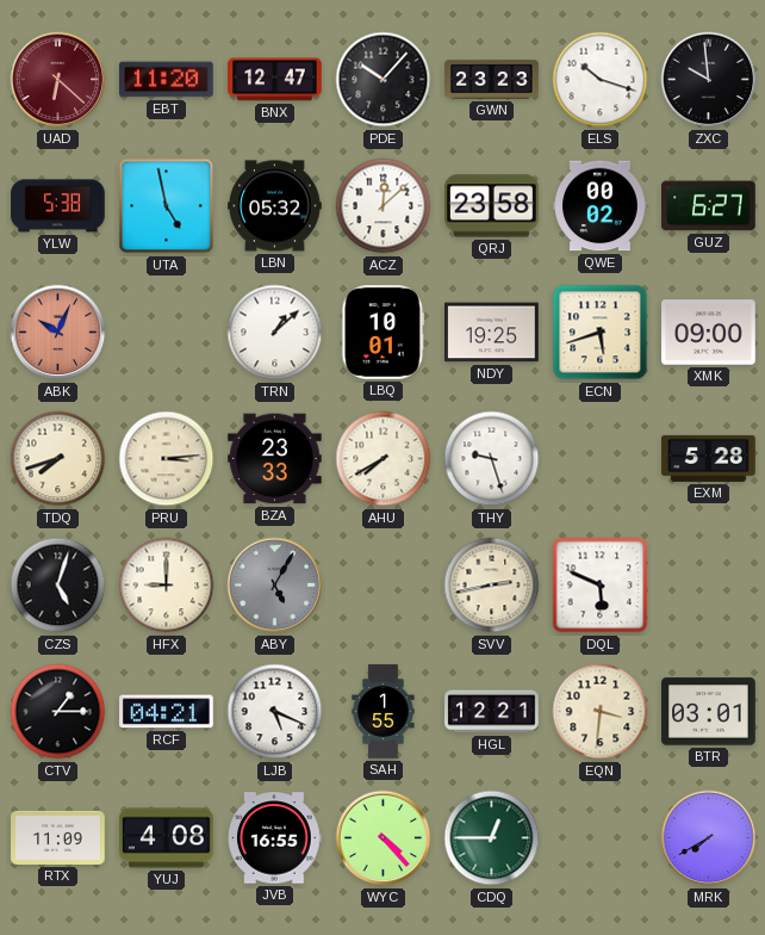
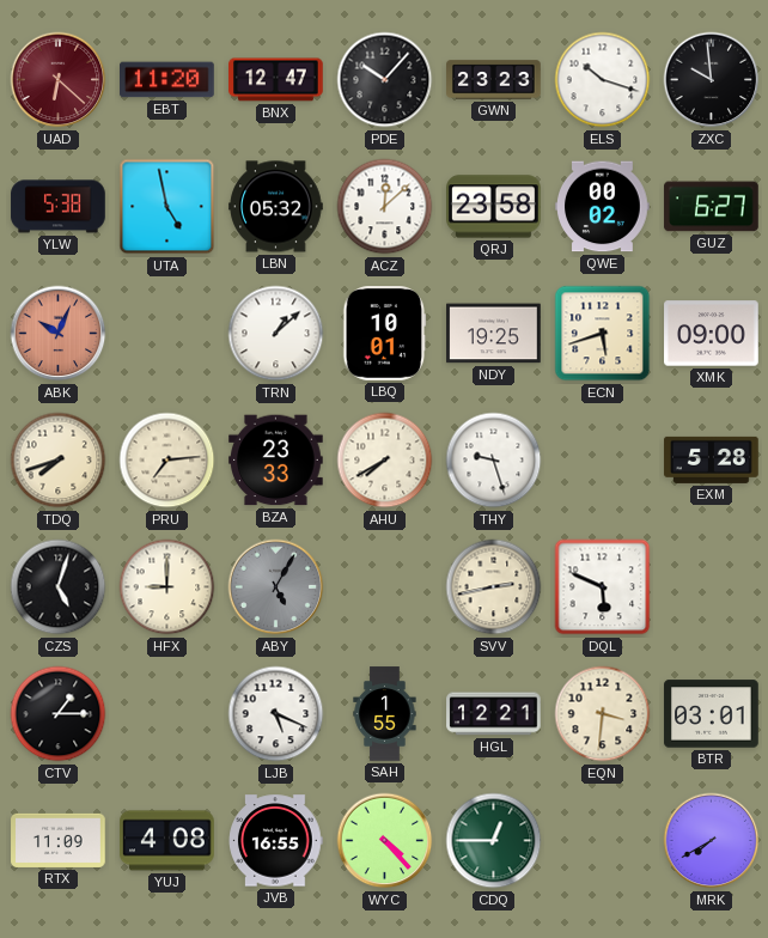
PRU: 3:14 -> 7:14 (167, 461)
RCF: 04:21 -> none (167, 712)
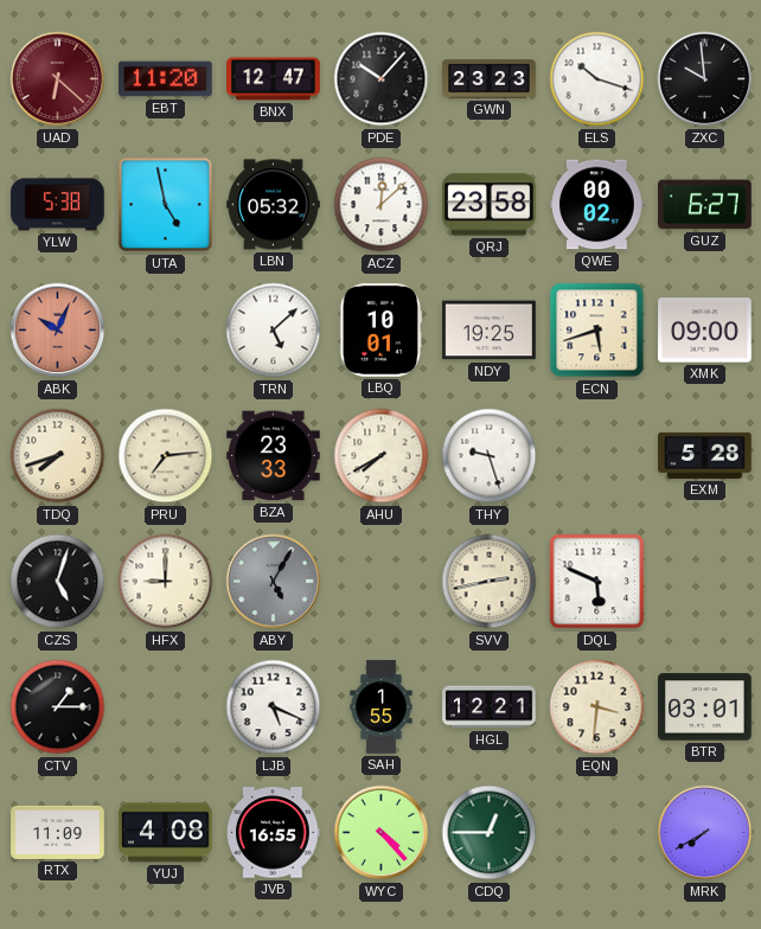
TRN: 1:08 -> 5:08 (274, 331)
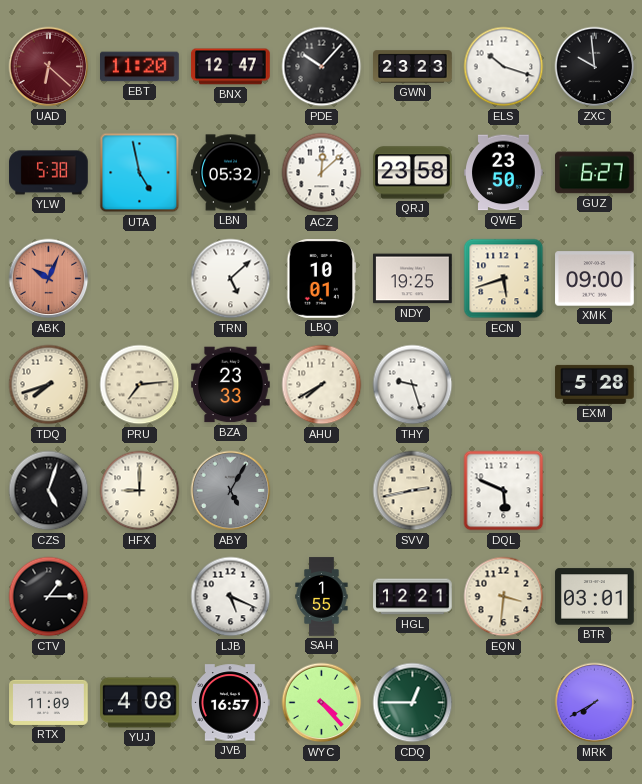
QWE: 00:02 -> 23:50 (504, 173)
JVB: 16:55 -> 16:57 (231, 703)
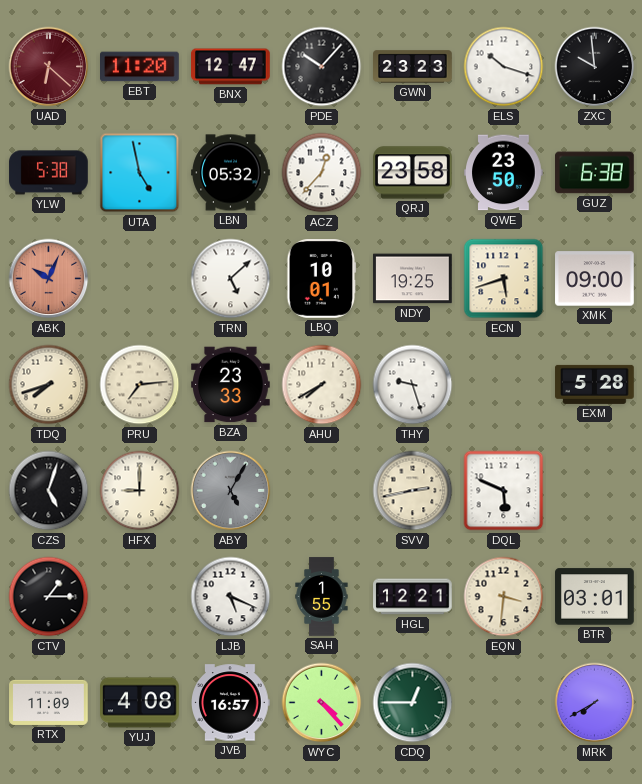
ACZ: 12:08 -> 12:37 (322, 173)
GUZ: 6:27 -> 6:38 (595, 173)
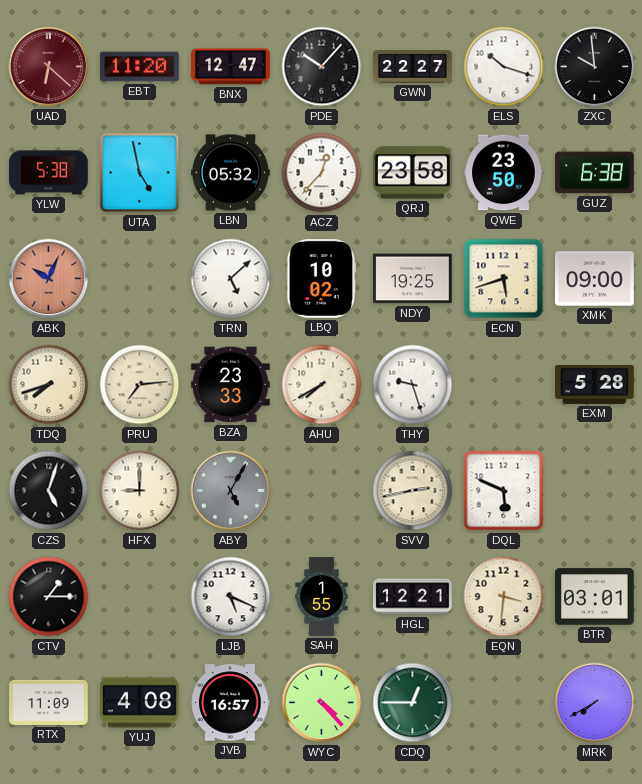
GWN: 23:23 -> 22:27 (413, 67)
LBQ: 10:01 -> 10:02 (322, 279)
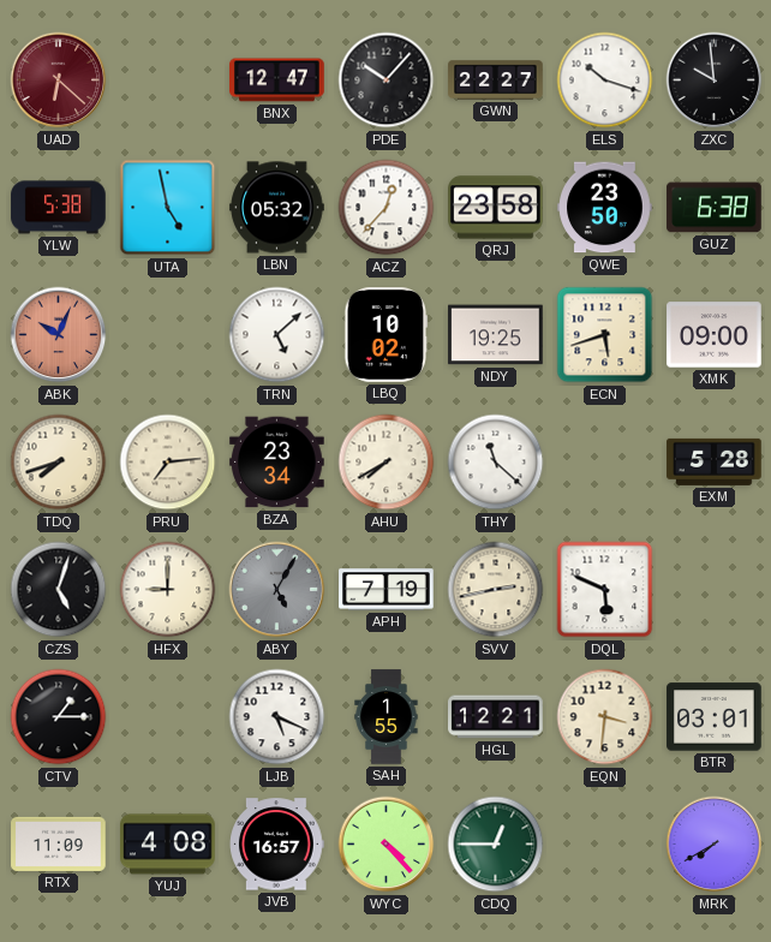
EBT: 11:20 -> none (140, 67)
BZA: 23:33 -> 23:34 (277, 463)
THY: 9:27 -> 11:22 (496, 463)
APH: none -> 7:19 (387, 590)
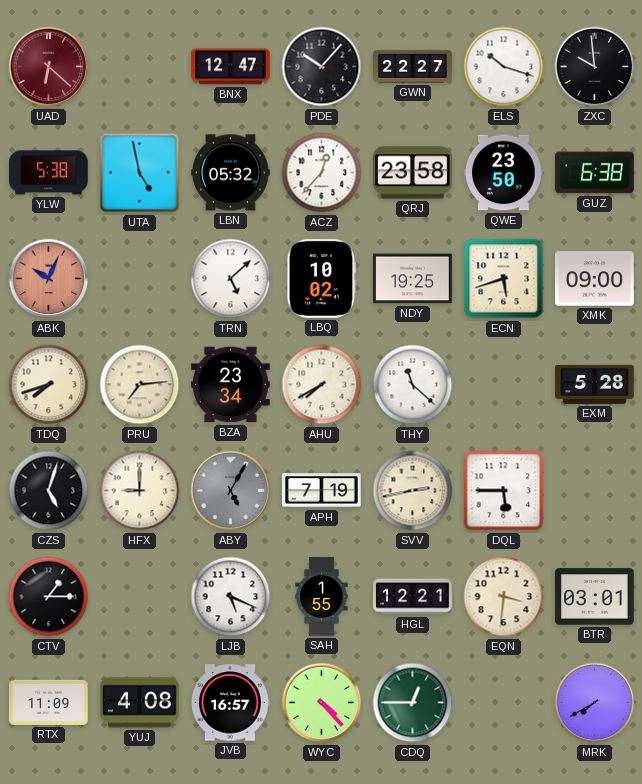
DQL: 5:49 -> 5:45 (504, 491)
